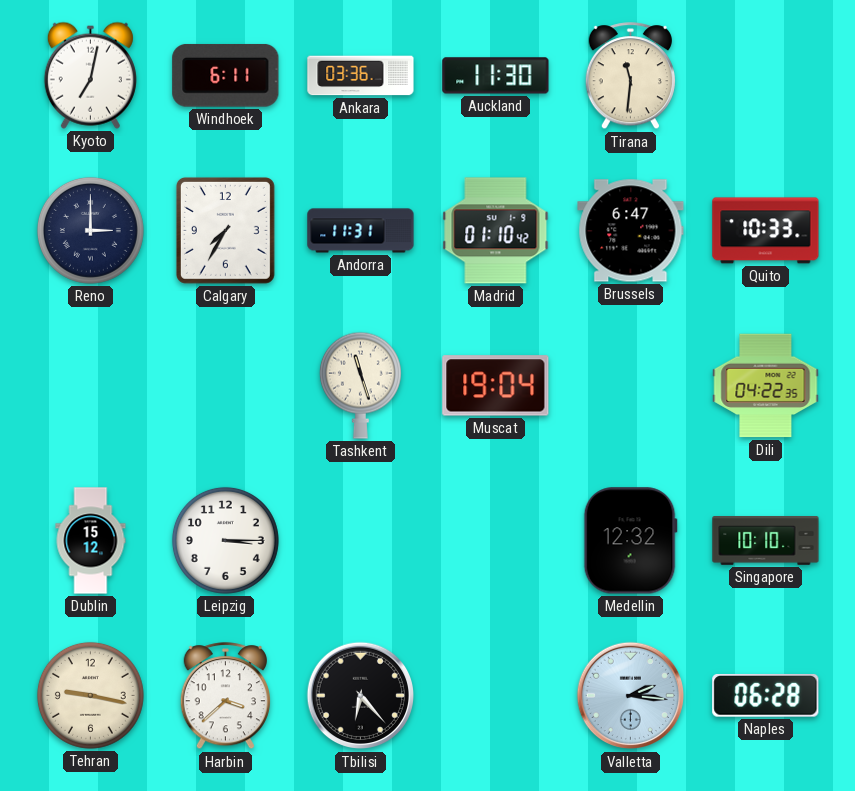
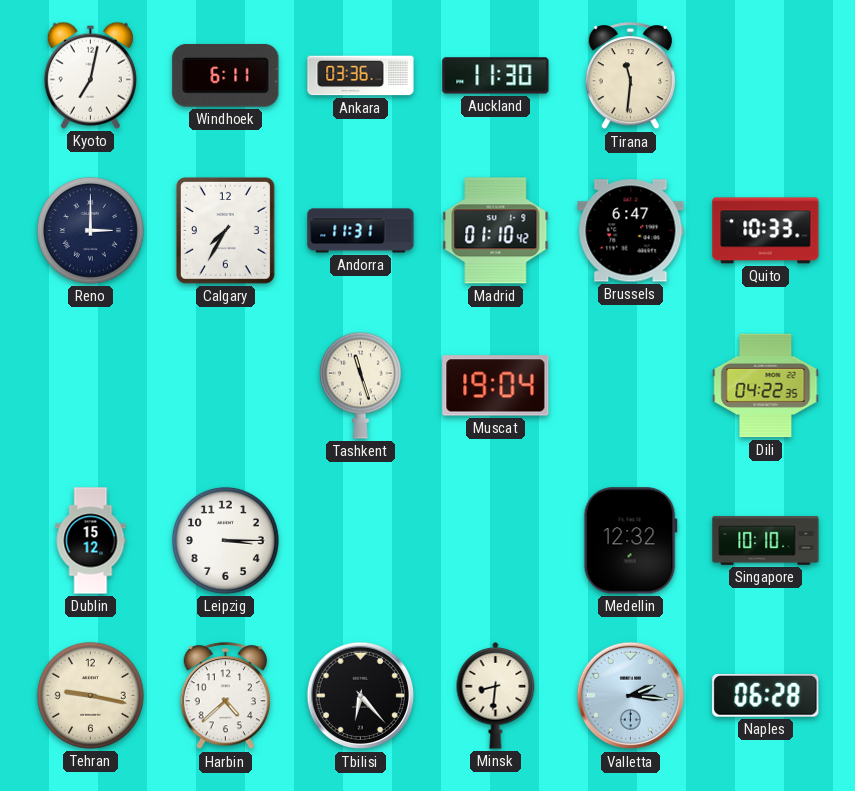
Harbin: 3:38 -> 4:38 (225, 696)
Minsk: none -> 8:31 (496, 696)
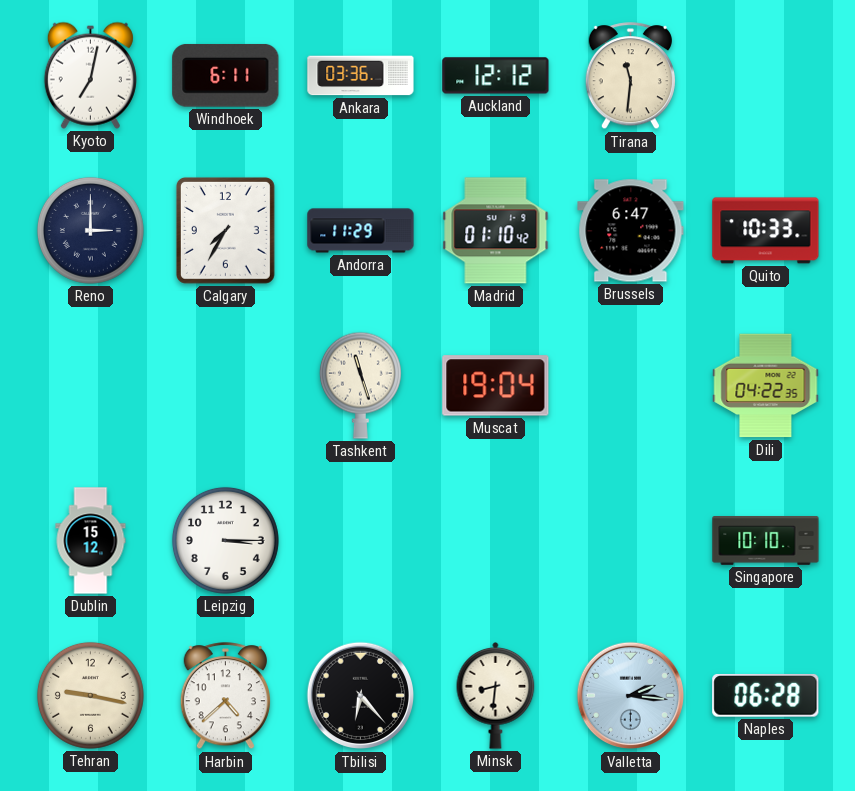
Auckland: 11:30 -> 12:12 (496, 76)
Andorra: 11:31 -> 11:29 (361, 231)
Medellin: 12:32 -> none (630, 541)
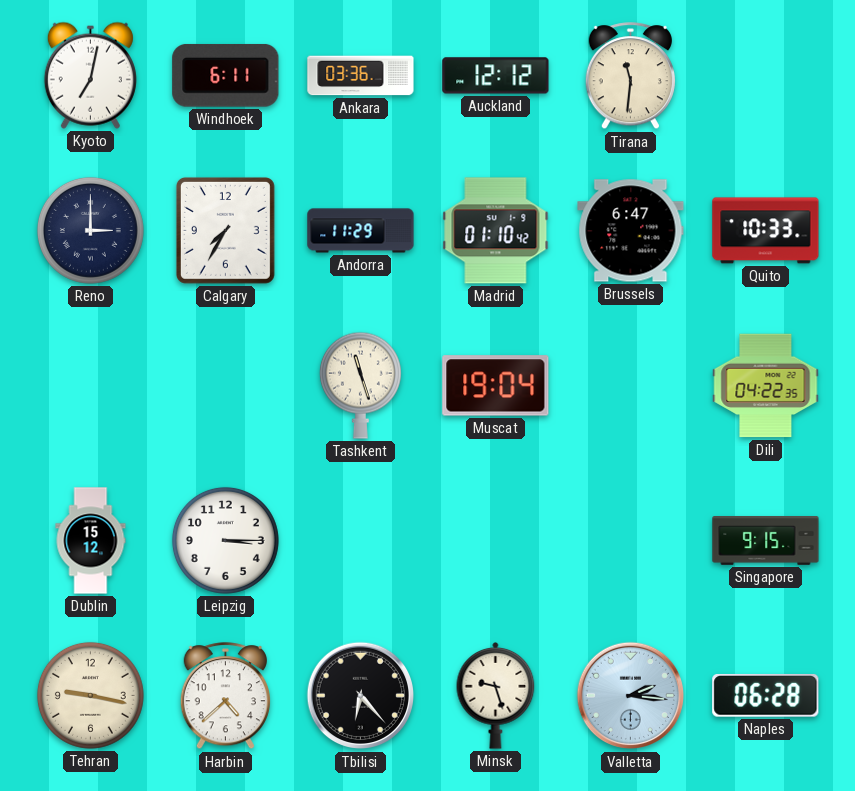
Singapore: 10:10 -> 9:15 (766, 541)
Minsk: 8:31 -> 9:27 (496, 696)
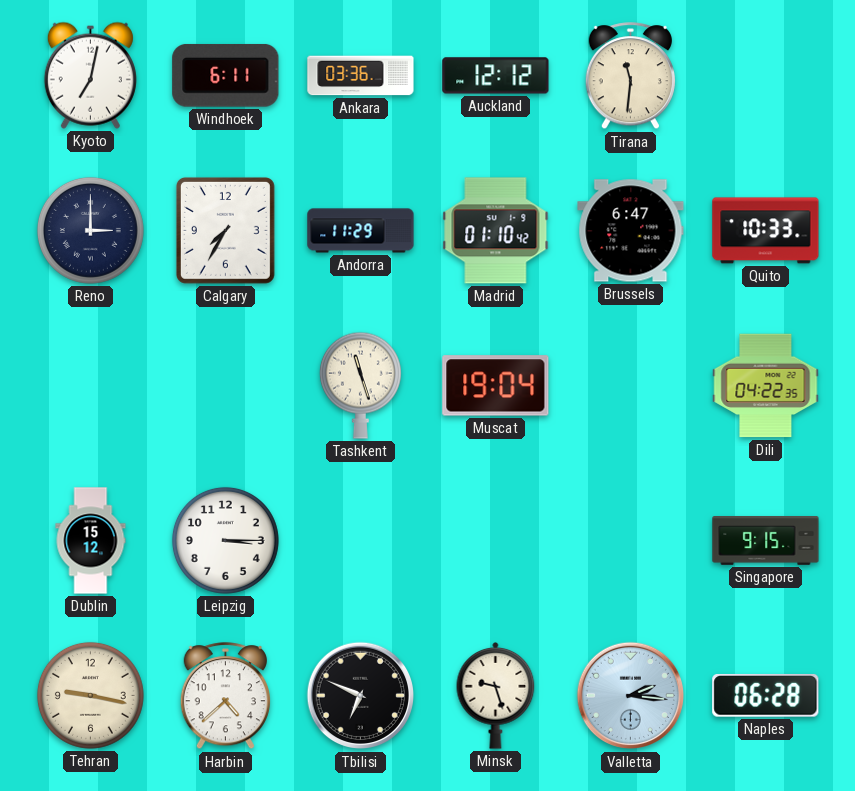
Tbilisi: 6:23 -> 6:49 (361, 696)
